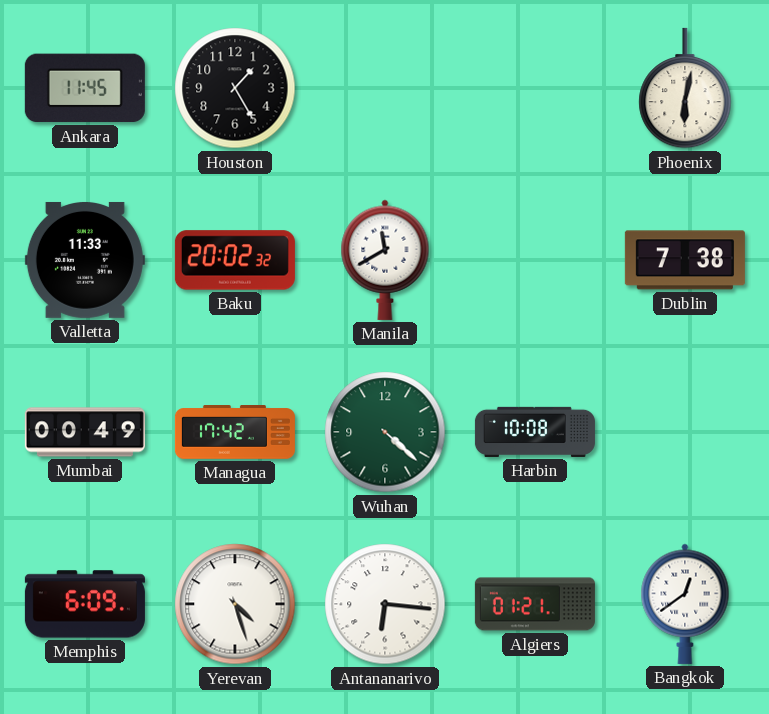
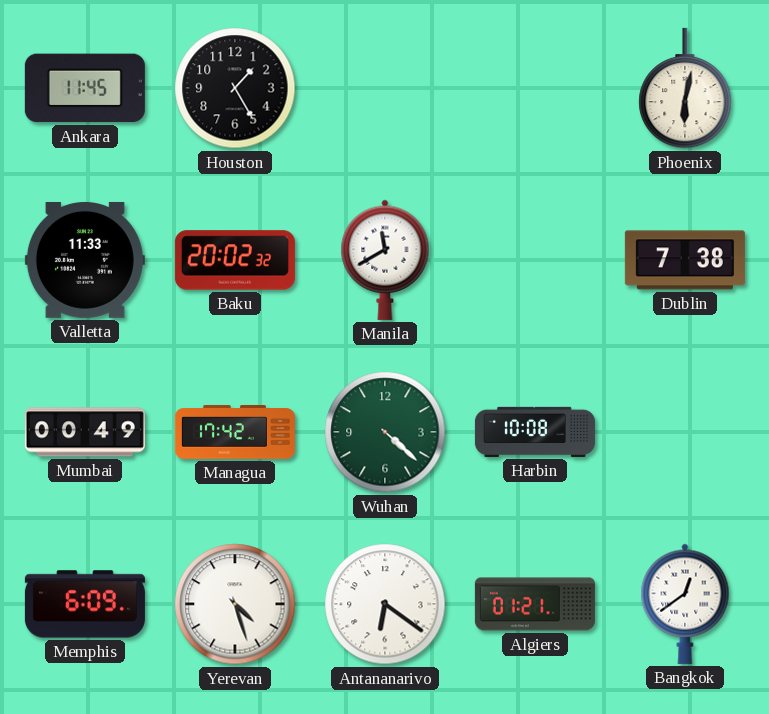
Antananarivo: 6:16 -> 6:21 (385, 604)
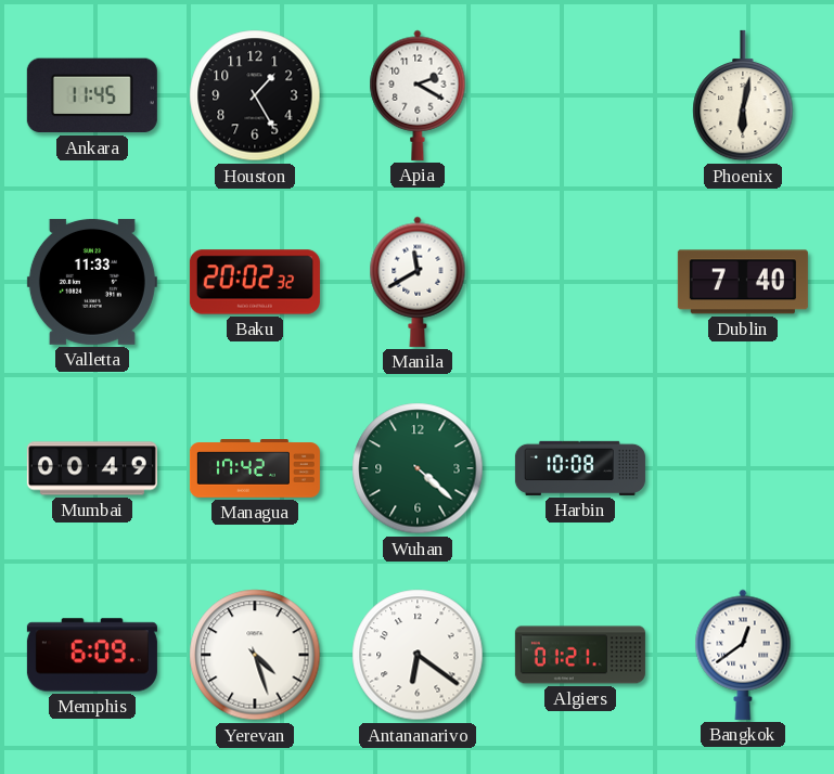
Apia: none -> 2:20 (418, 95)
Dublin: 7:38 -> 7:40 (743, 282)
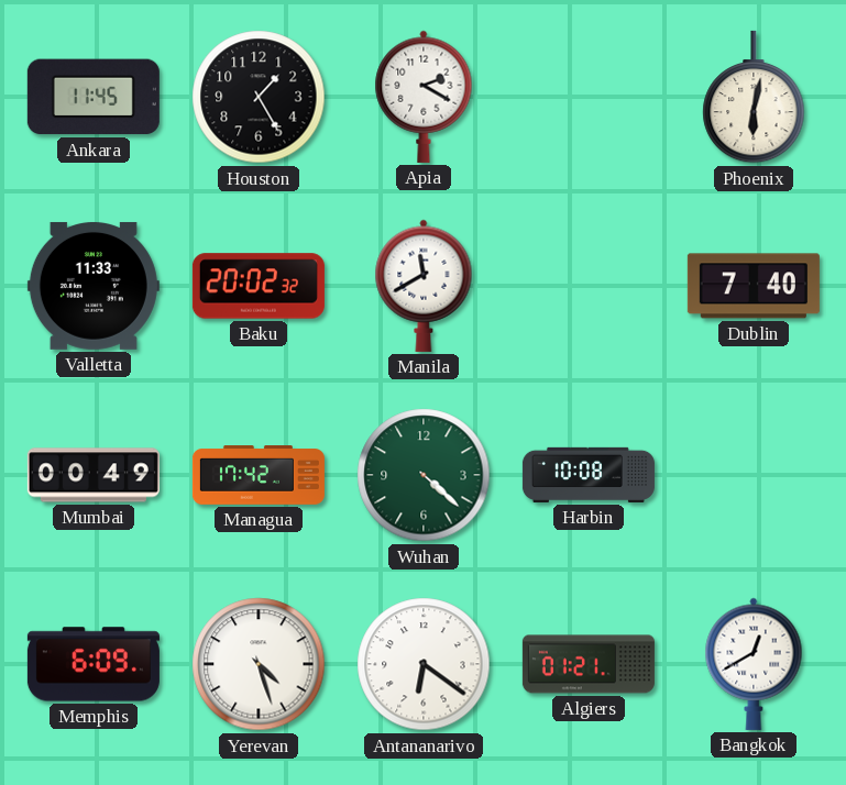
Bangkok: 12:39 -> 12:40 (754, 664)
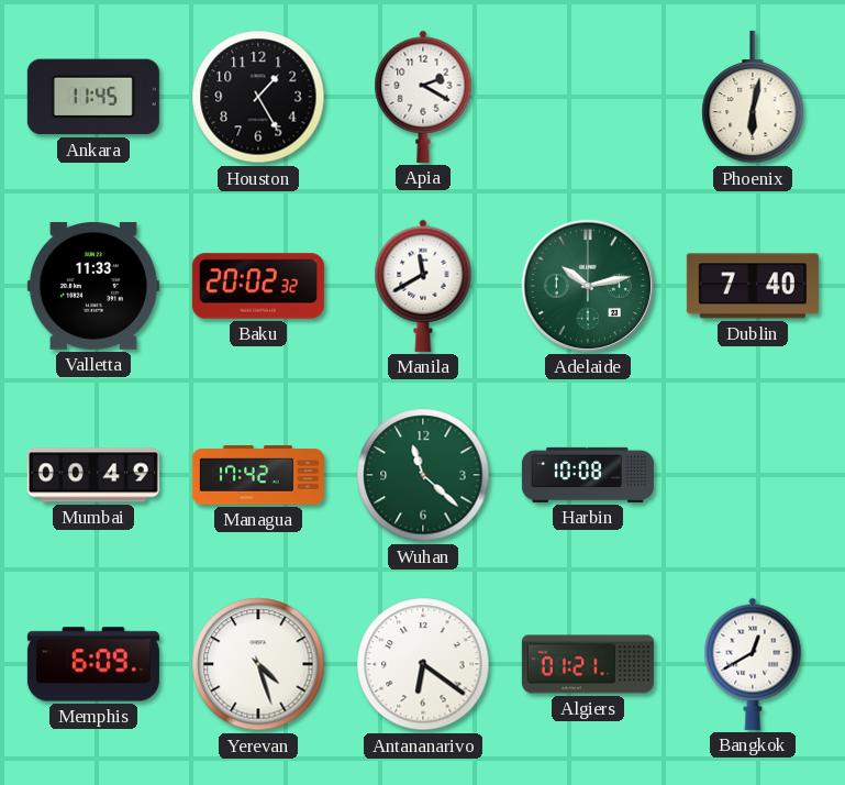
Adelaide: none -> 10:13 (588, 286)
Wuhan: 4:22 -> 11:22 (423, 475)
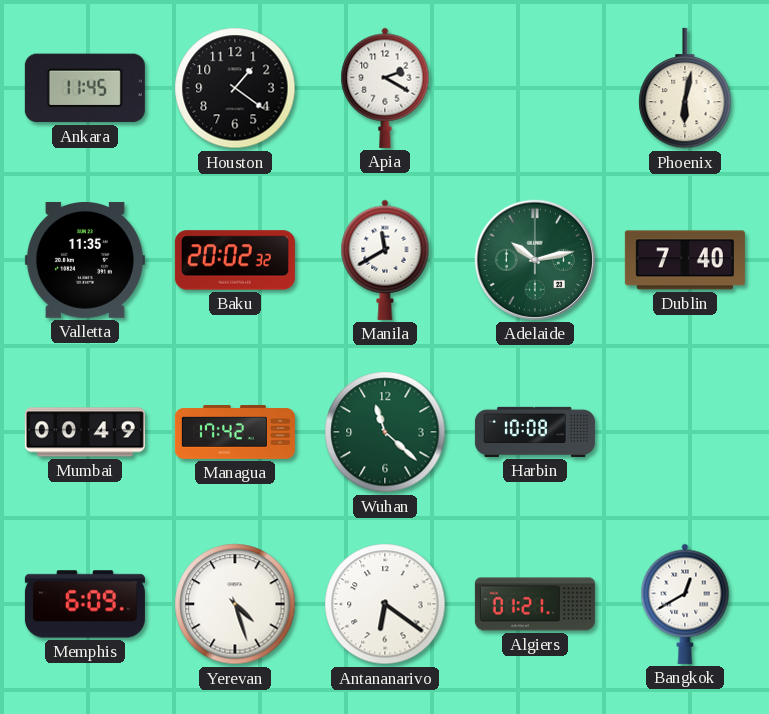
Houston: 1:25 -> 1:21 (235, 88)
Valletta: 11:33 -> 11:35 (85, 260)
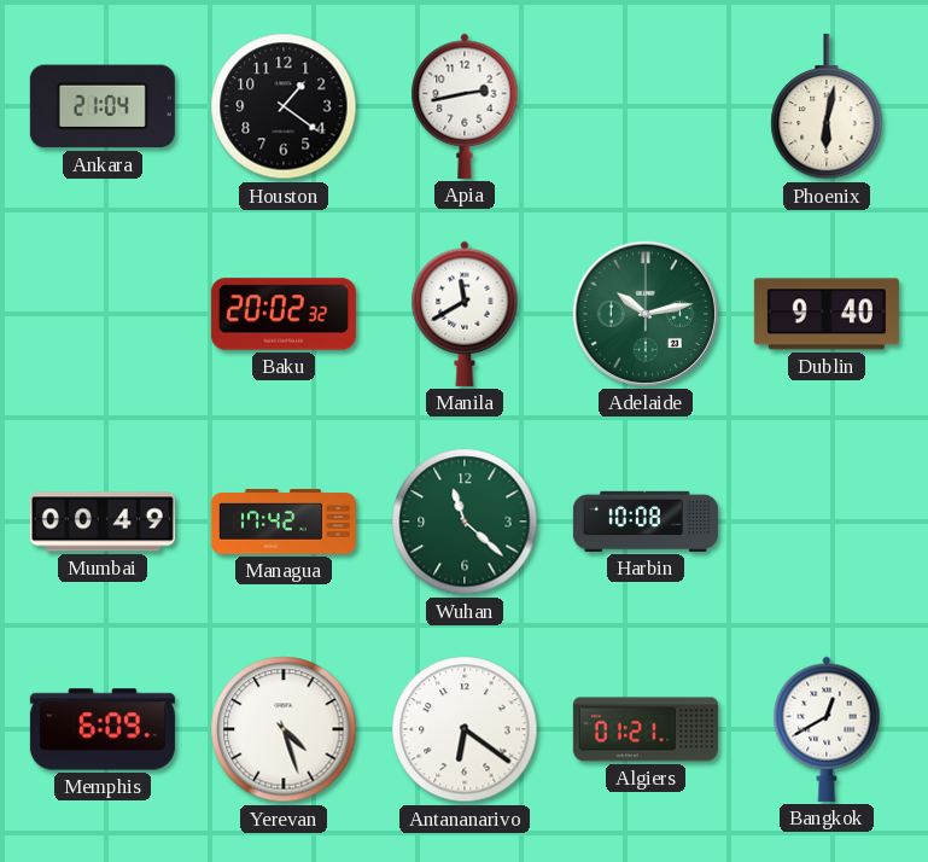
Ankara: 11:45 -> 21:04 (103, 106)
Apia: 2:20 -> 2:43 (465, 106)
Valletta: 11:35 -> none (85, 260)
Dublin: 7:40 -> 9:40 (827, 314)
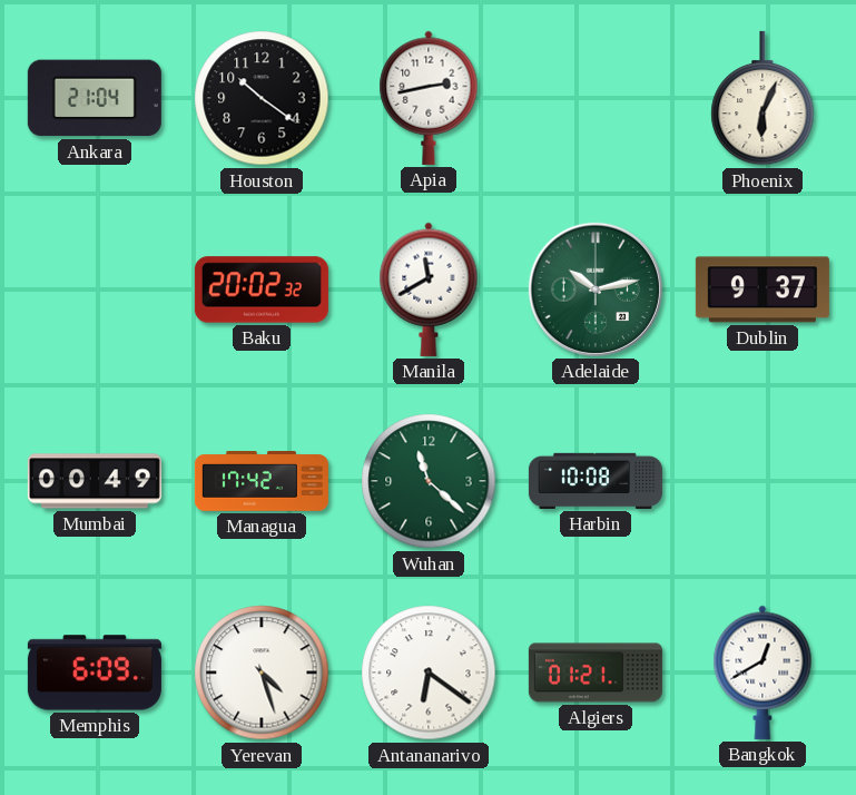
Houston: 1:21 -> 10:21 (262, 98)
Phoenix: 6:02 -> 6:04 (762, 98)
Dublin: 9:40 -> 9:37 (762, 289)
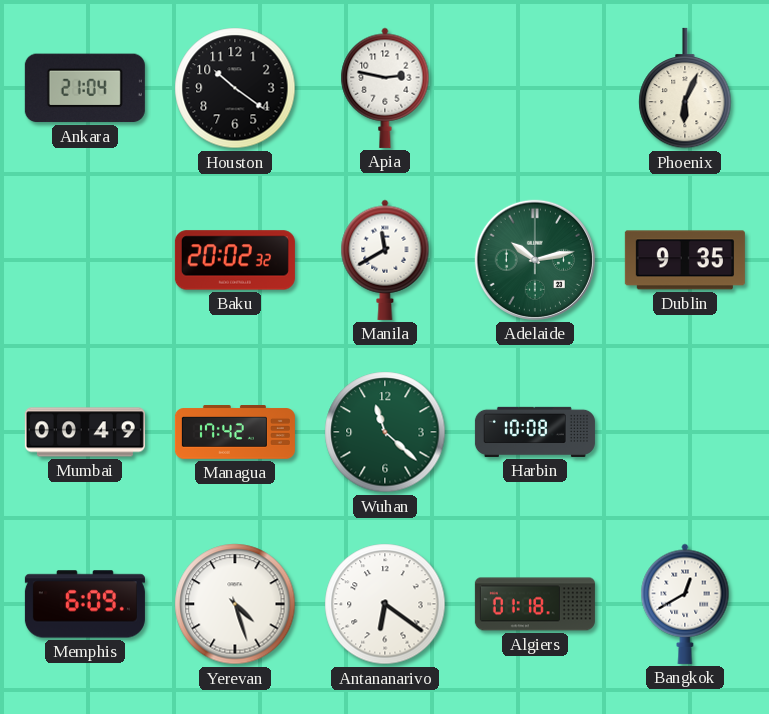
Apia: 2:43 -> 2:47 (385, 88)
Dublin: 9:37 -> 9:35 (685, 260)
Algiers: 01:21 -> 01:18 (535, 604)
